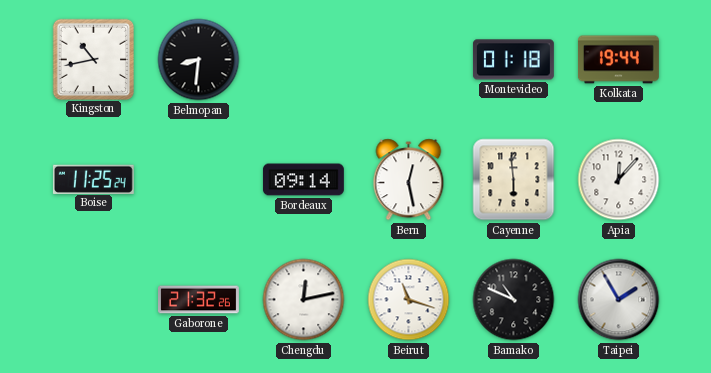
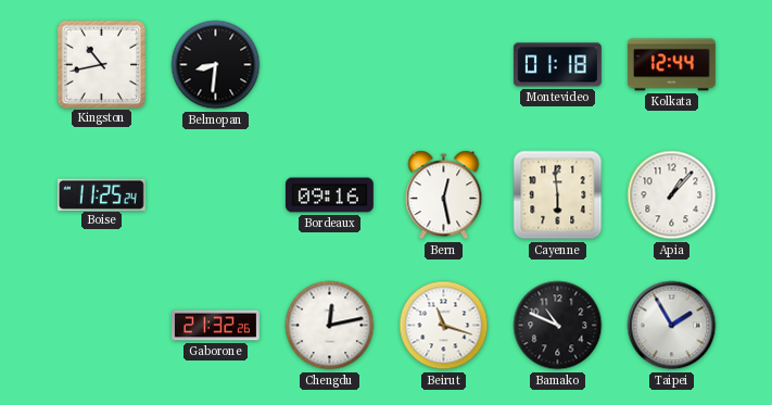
Kolkata: 19:44 -> 12:44 (671, 65)
Bordeaux: 09:14 -> 09:16 (329, 195)
Apia: 12:07 -> 1:07 (672, 195)
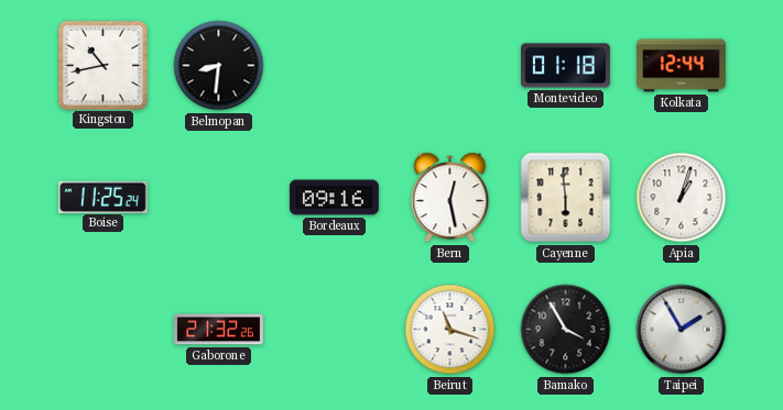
Apia: 1:07 -> 1:03 (682, 198)
Chengdu: 12:13 -> none (330, 326)
Bamako: 10:49 -> 3:55 (566, 330)
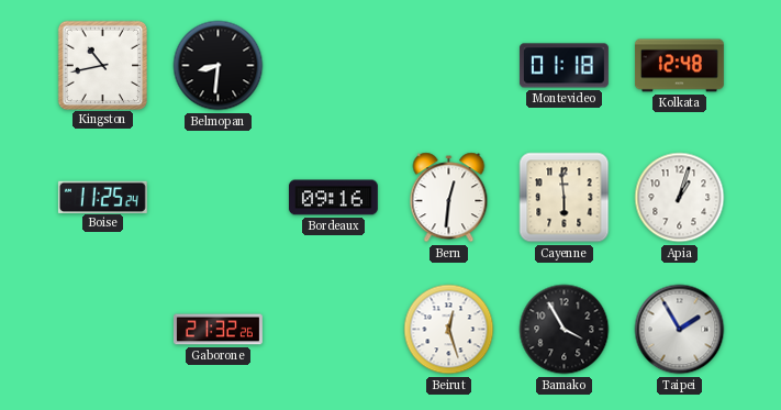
Kolkata: 12:44 -> 12:48 (679, 66)
Bern: 12:28 -> 12:31 (449, 198)
Beirut: 11:18 -> 12:27 (449, 330)
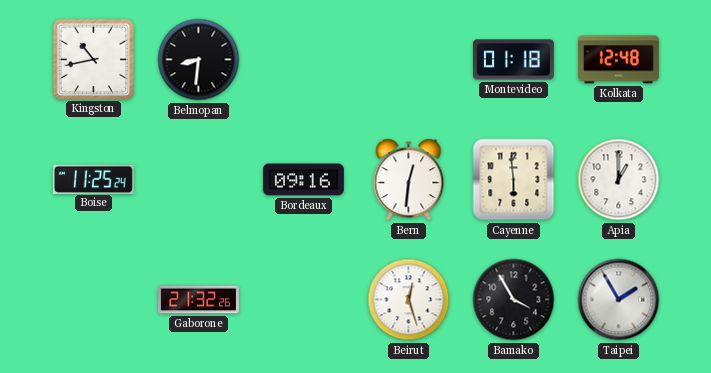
Apia: 1:03 -> 1:00 (619, 180)
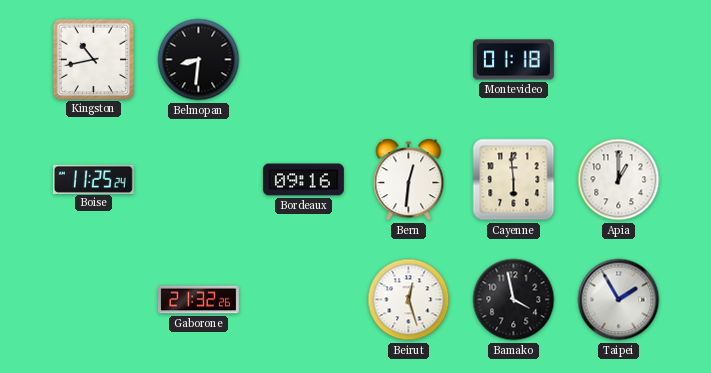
Kolkata: 12:48 -> none (618, 60)
Bamako: 3:55 -> 3:58 (514, 300)
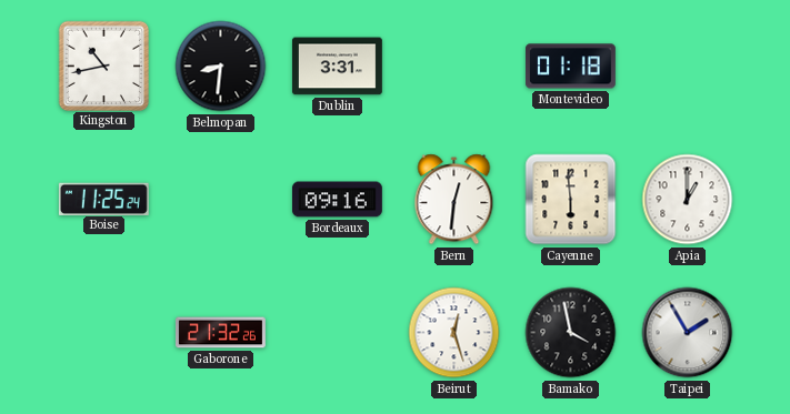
Dublin: none -> 3:31 (337, 67)
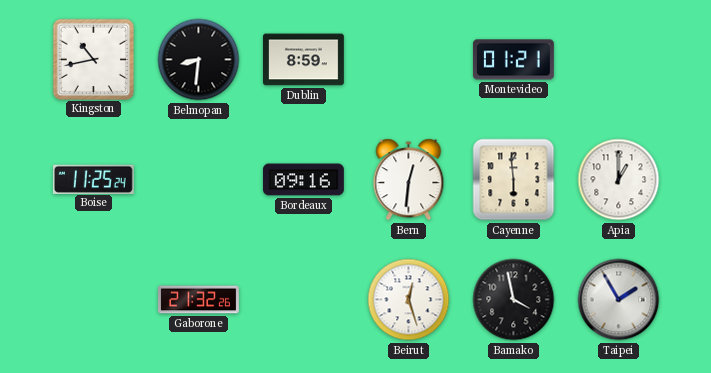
Dublin: 3:31 -> 8:59 (303, 60)
Montevideo: 01:18 -> 01:21 (513, 60)
